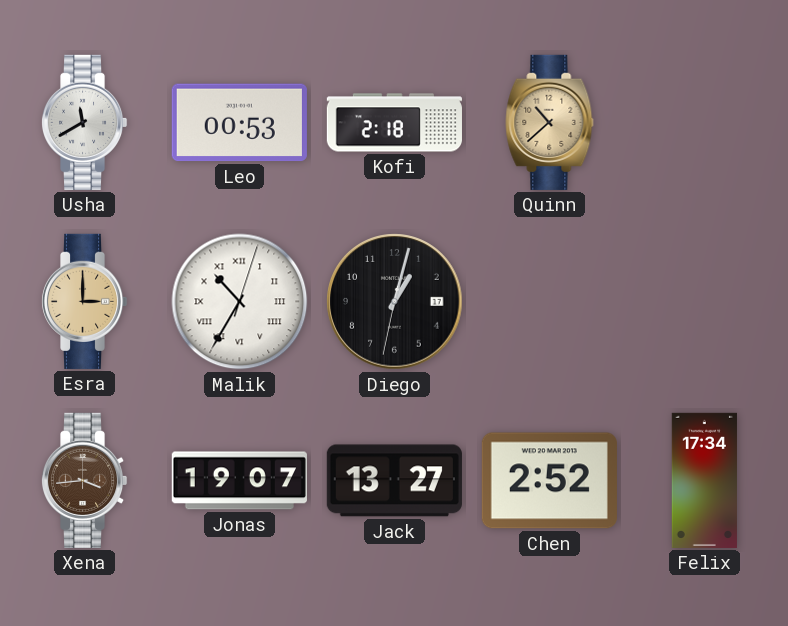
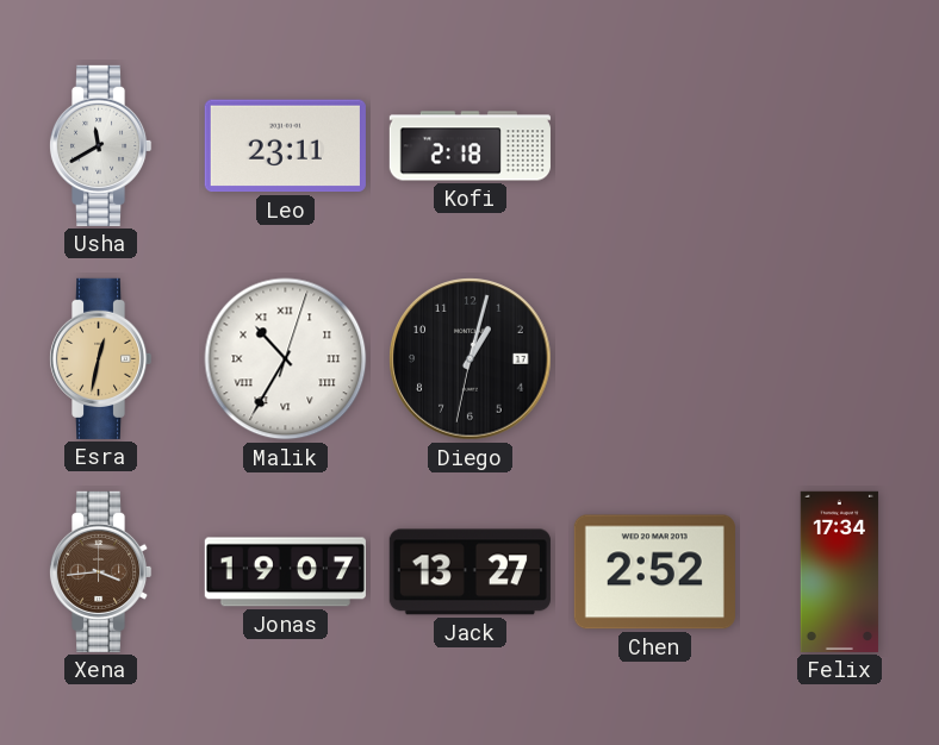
Leo: 00:53 -> 23:11 (285, 146)
Quinn: 10:38 -> none (550, 122)
Esra: 3:00 -> 12:32 (100, 358)
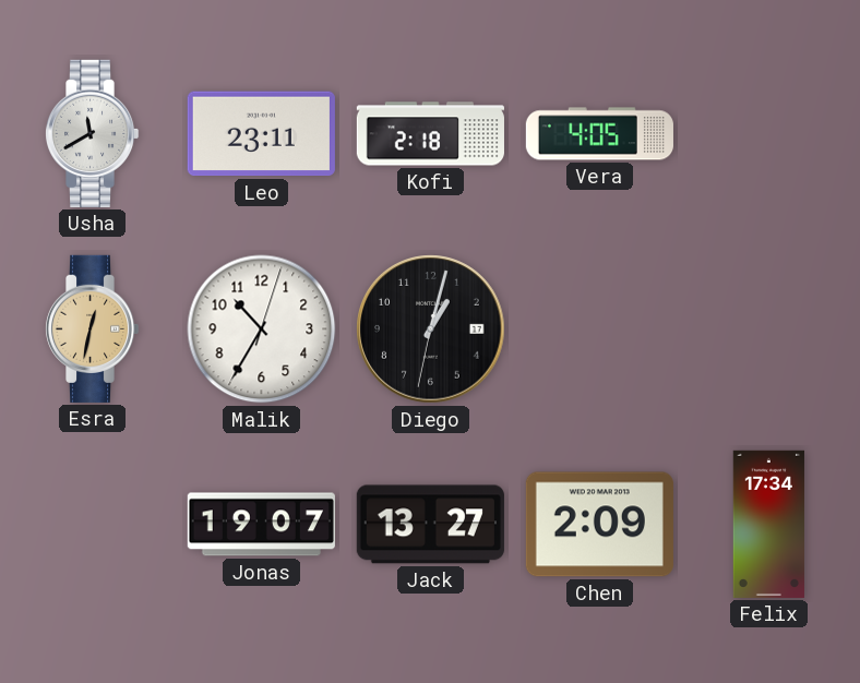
Vera: none -> 4:05 (599, 134)
Malik numerals: Roman -> Arabic (262, 329)
Xena: 3:44 -> none (100, 571)
Chen: 2:52 -> 2:09 (599, 525)
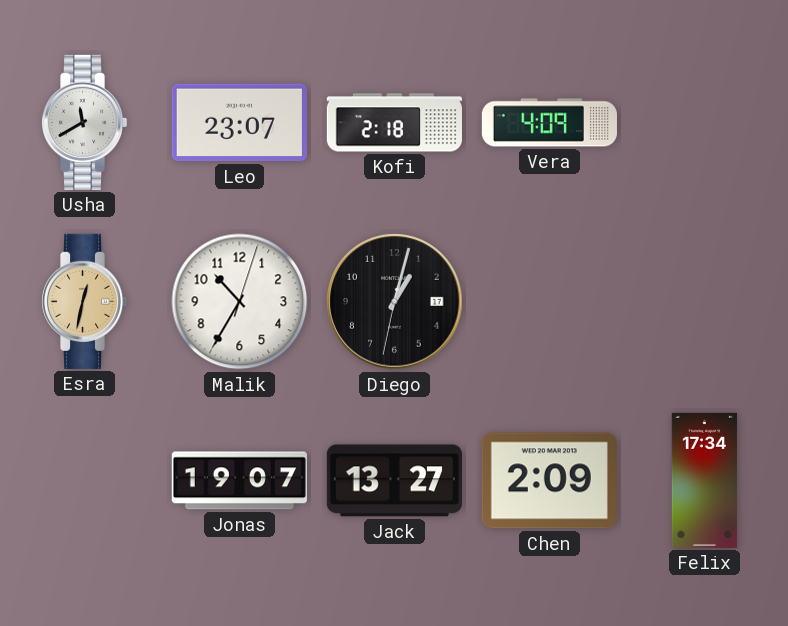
Leo: 23:11 -> 23:07 (239, 123)
Vera: 4:05 -> 4:09 (549, 123)
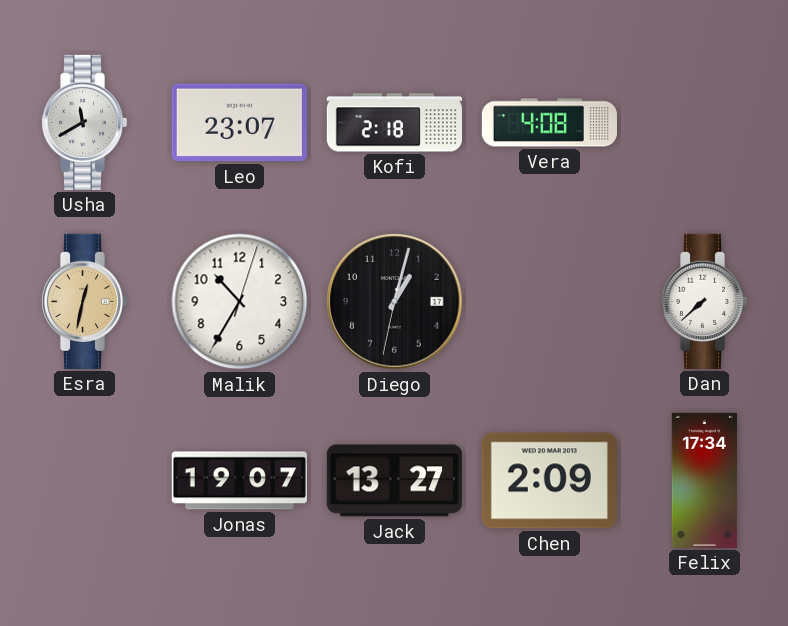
Vera: 4:09 -> 4:08 (549, 123)
Dan: none -> 7:38 (704, 301)
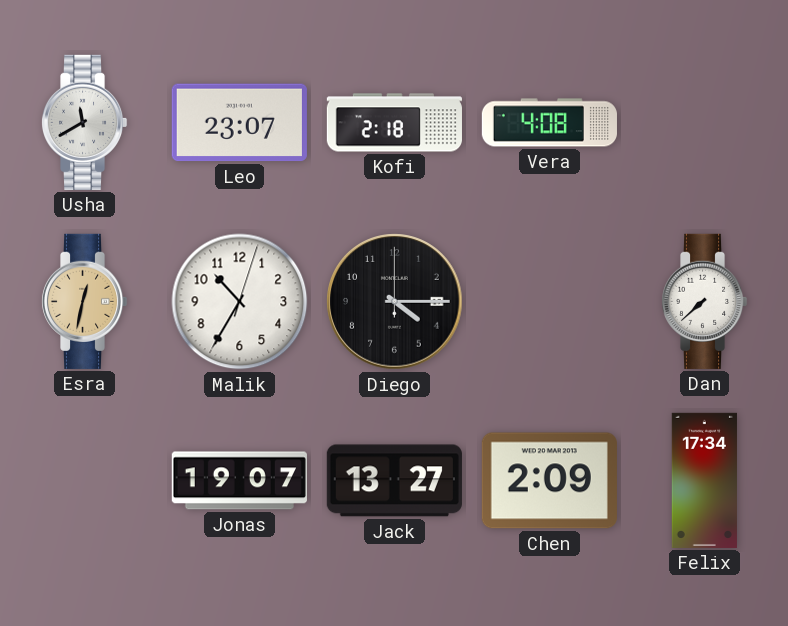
Diego: 1:02 -> 4:15 (395, 302)
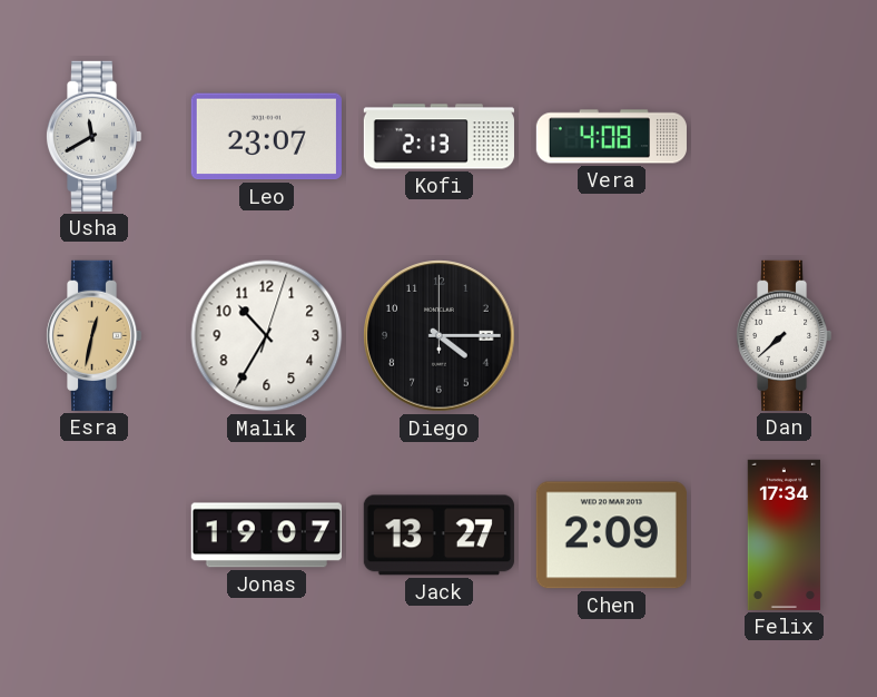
Kofi: 2:18 -> 2:13 (438, 137)
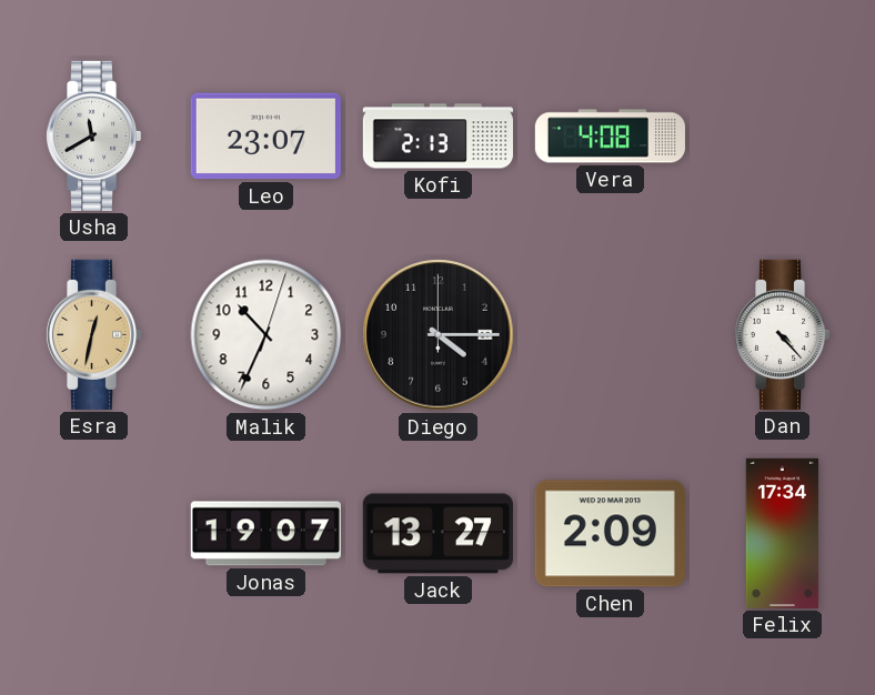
Malik: 10:35 -> 10:34 (266, 335)
Dan: 7:38 -> 4:23 (782, 334)
